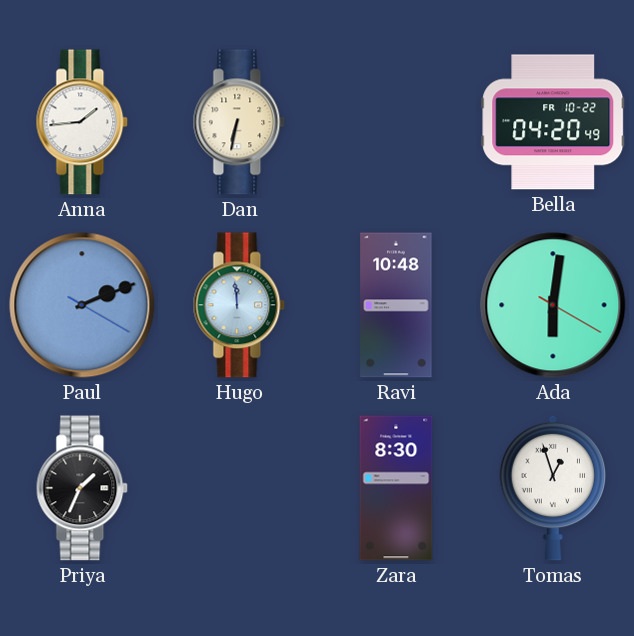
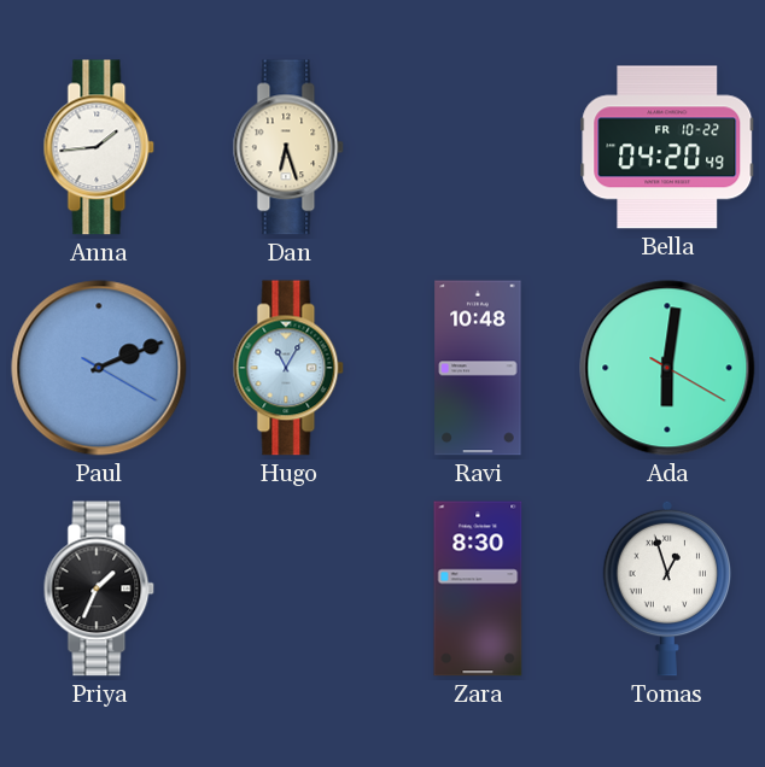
Dan: 6:32 -> 6:27 (288, 147)
Hugo: 11:59 -> 11:05 (288, 368)
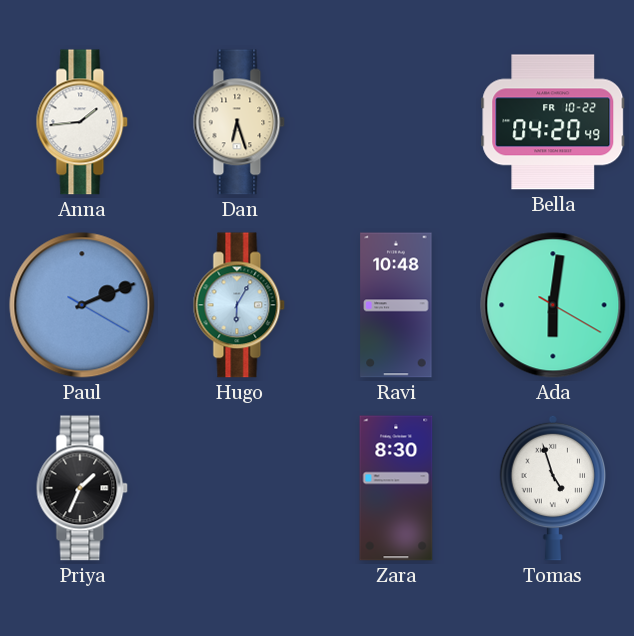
Hugo: 11:05 -> 6:05 (239, 305)
Tomas: 12:57 -> 4:57 (553, 488)
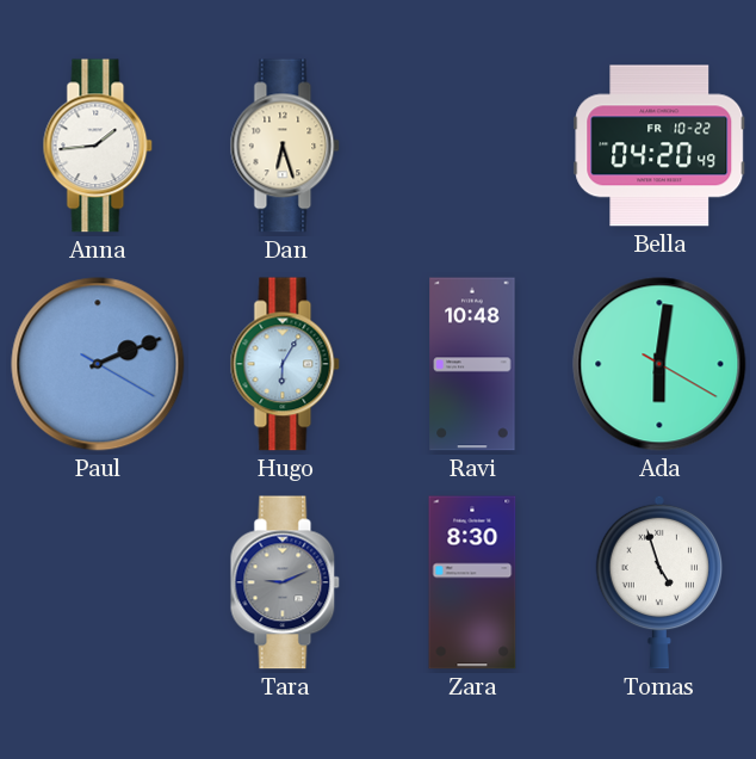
Priya: 1:34 -> none (82, 488)
Tara: none -> 9:11 (285, 582)
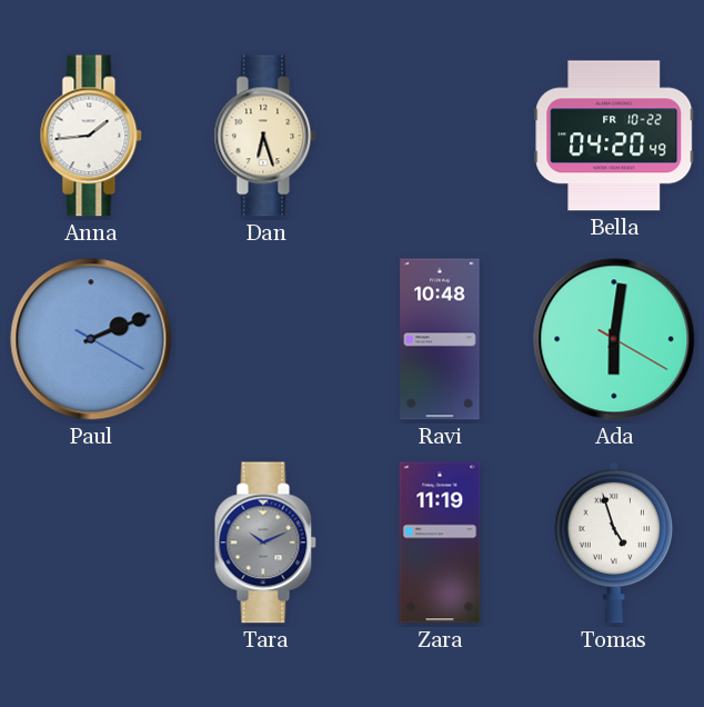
Hugo: 6:05 -> none (285, 364)
Tara: 9:11 -> 10:11 (265, 542)
Zara: 8:30 -> 11:19 (440, 542)
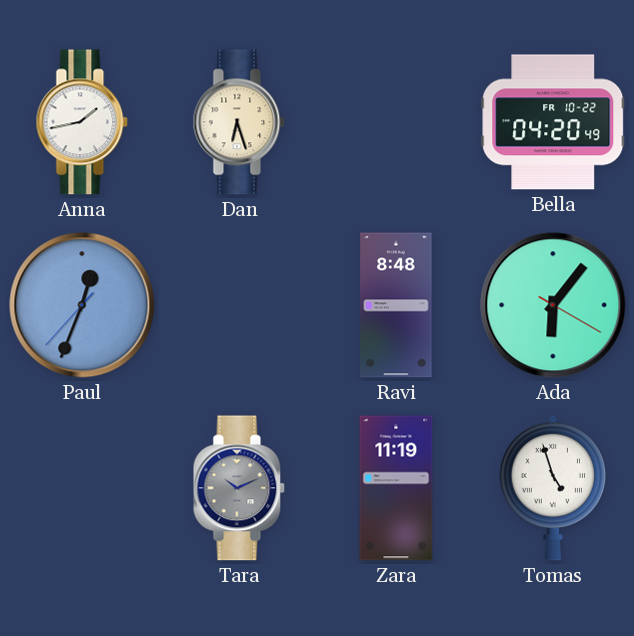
Anna: 1:44 -> 1:43 (82, 122)
Paul: 2:11 -> 12:33 (82, 305)
Ravi: 10:48 -> 8:48 (396, 305)
Ada: 6:01 -> 6:06 (553, 305)
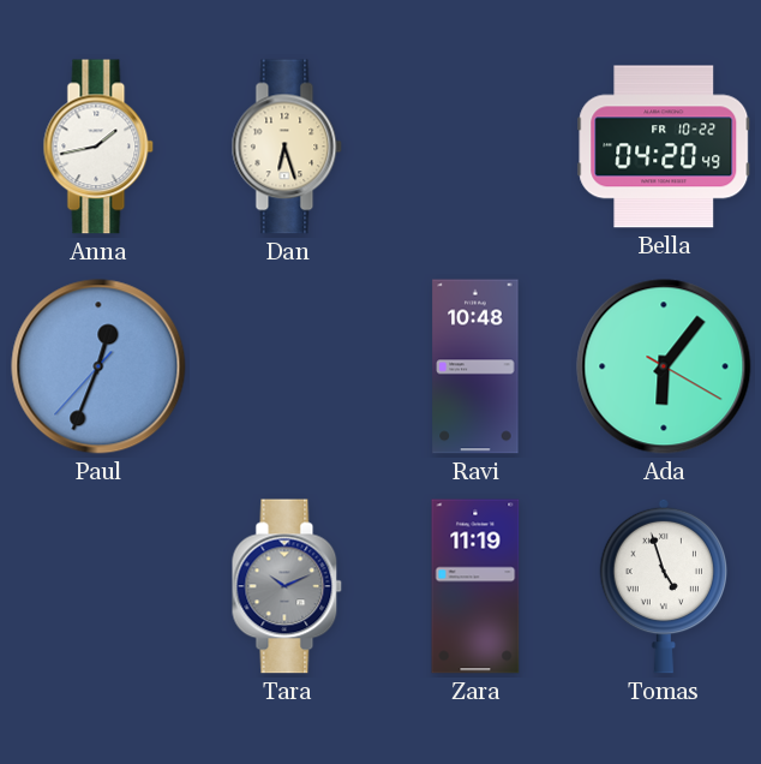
Ravi: 8:48 -> 10:48 (475, 366)
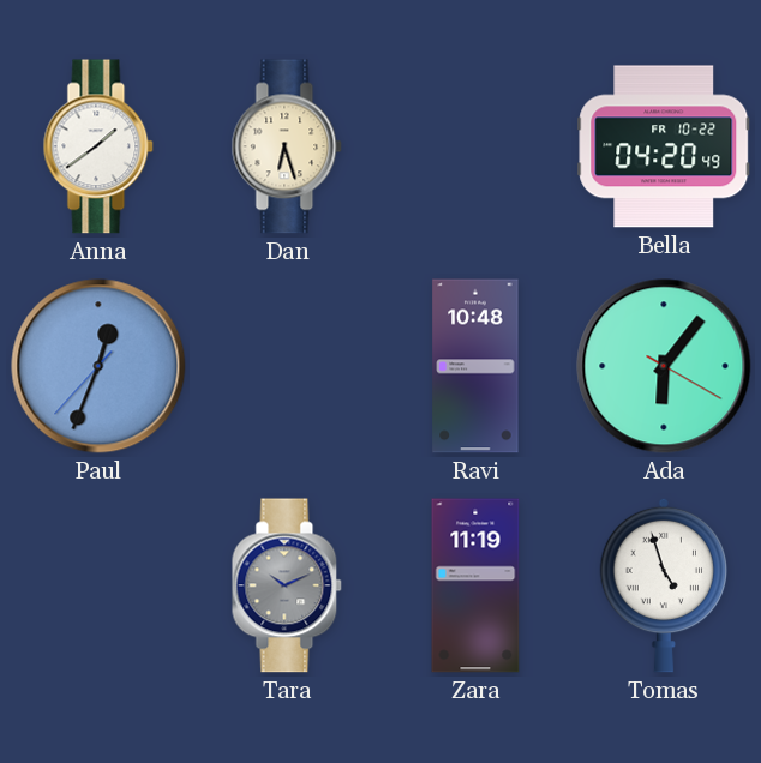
Anna: 1:43 -> 1:39 (98, 146)
